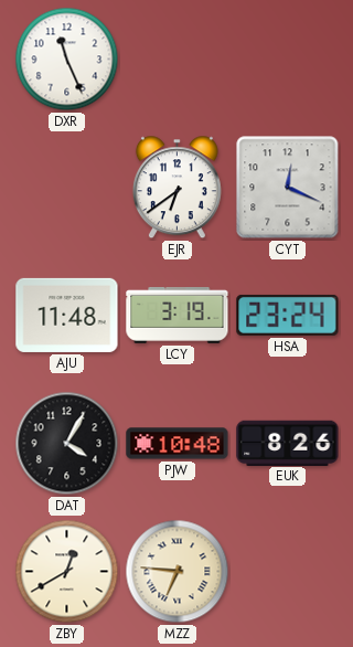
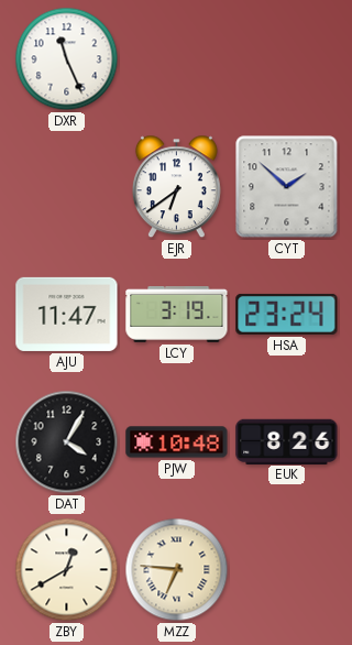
CYT: 12:19 -> 1:52 (287, 187)
AJU: 11:48 -> 11:47 (67, 314)
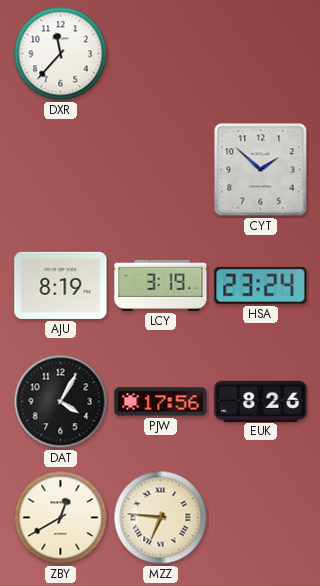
DXR: 11:26 -> 11:37 (61, 54)
EJR: 6:39 -> none (176, 187)
AJU: 11:47 -> 8:19 (61, 285)
PJW: 10:48 -> 17:56 (161, 402)
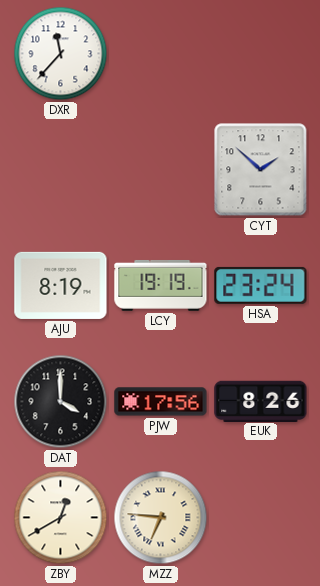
LCY: 3:19 -> 19:19 (161, 285)
DAT: 4:05 -> 4:00 (61, 402)
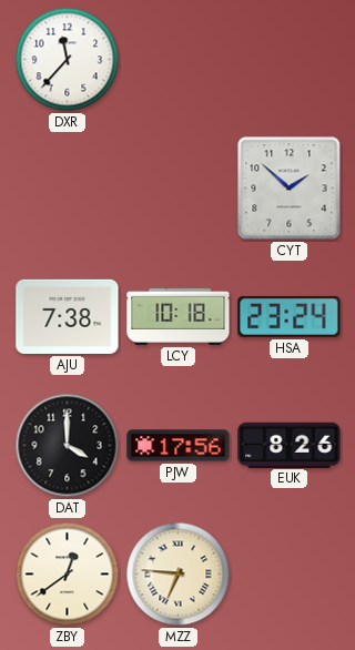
AJU: 8:19 -> 7:38 (68, 316)
LCY: 19:19 -> 10:18 (179, 316)
ZBY: 12:40 -> 12:39 (68, 575)
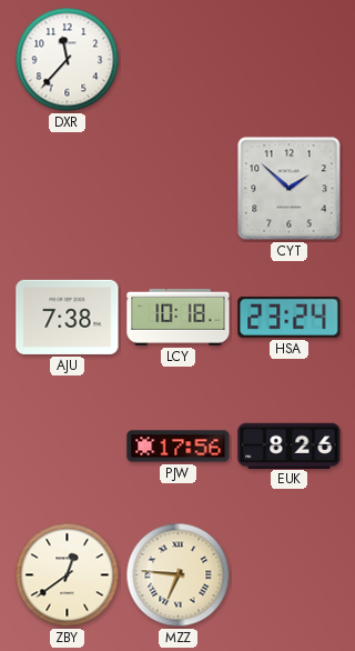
DAT: 4:00 -> none (68, 446)
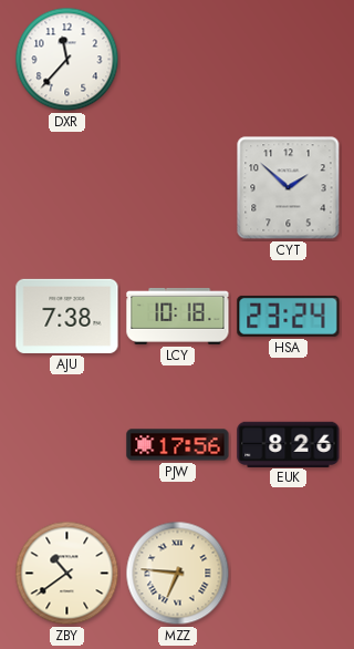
ZBY: 12:39 -> 10:39 (67, 574)
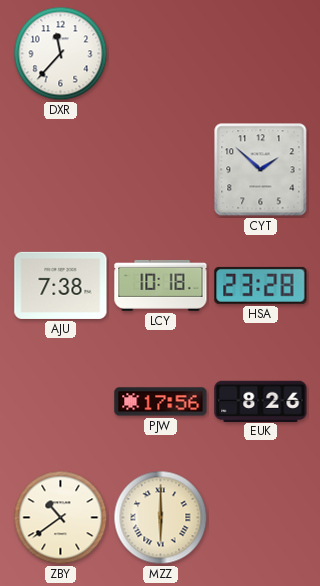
HSA: 23:24 -> 23:28 (261, 285)
MZZ: 6:46 -> 6:00 (161, 518)
